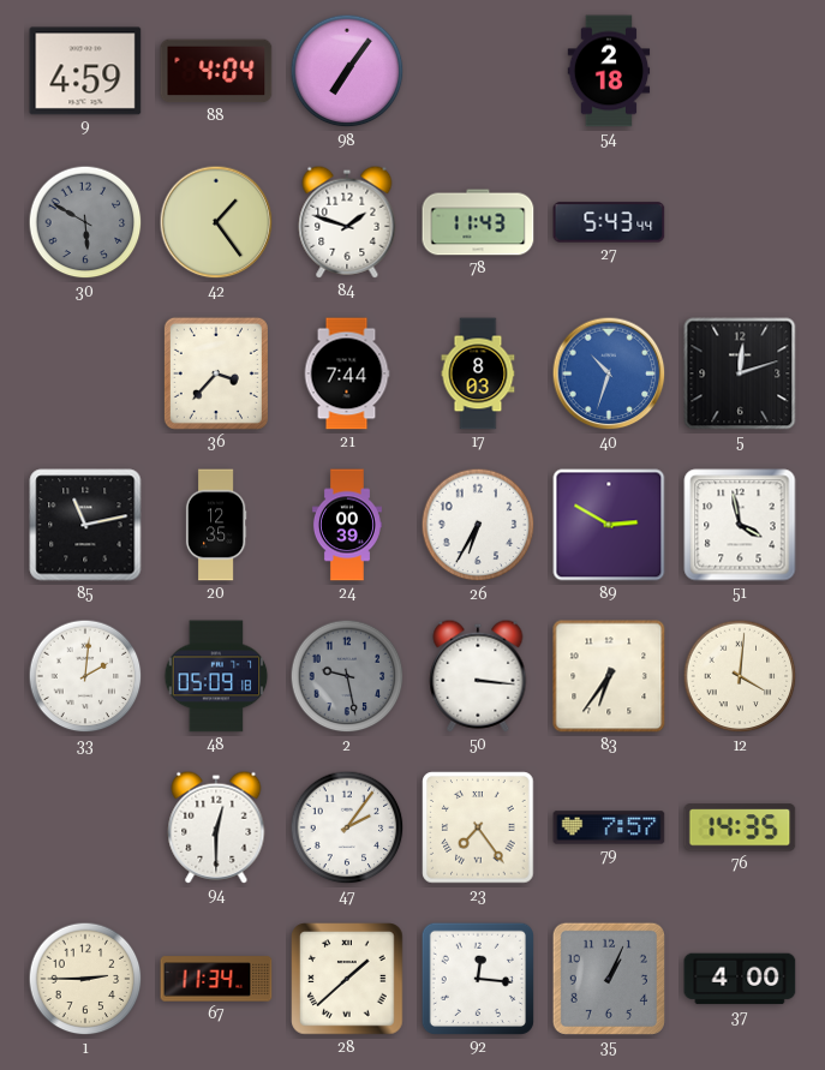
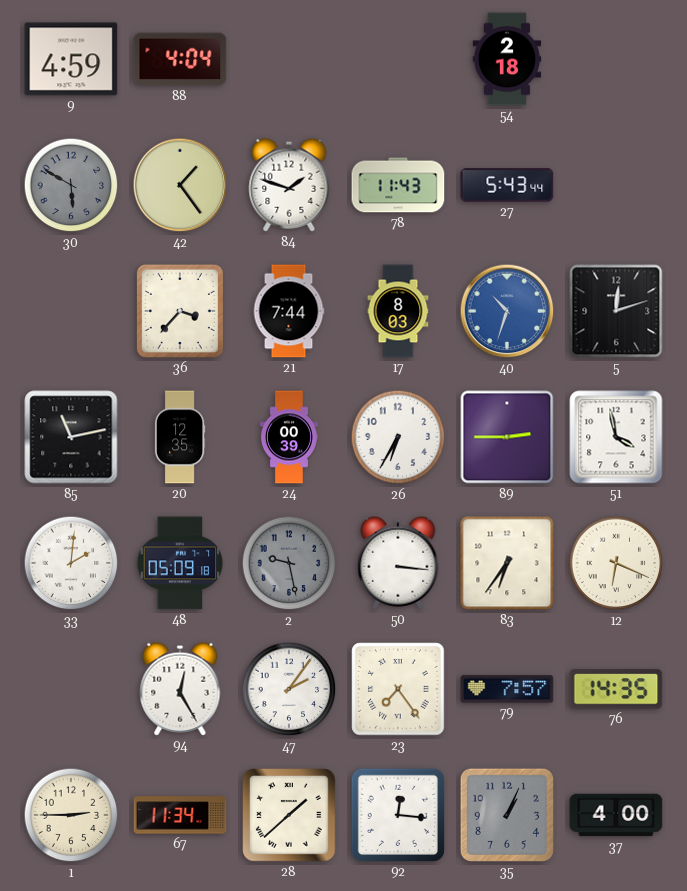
98: 7:06 -> none (347, 71)
89: 2:50 -> 2:45 (507, 437)
12: 4:01 -> 6:19 (616, 563)
94: 12:30 -> 12:25 (180, 689)
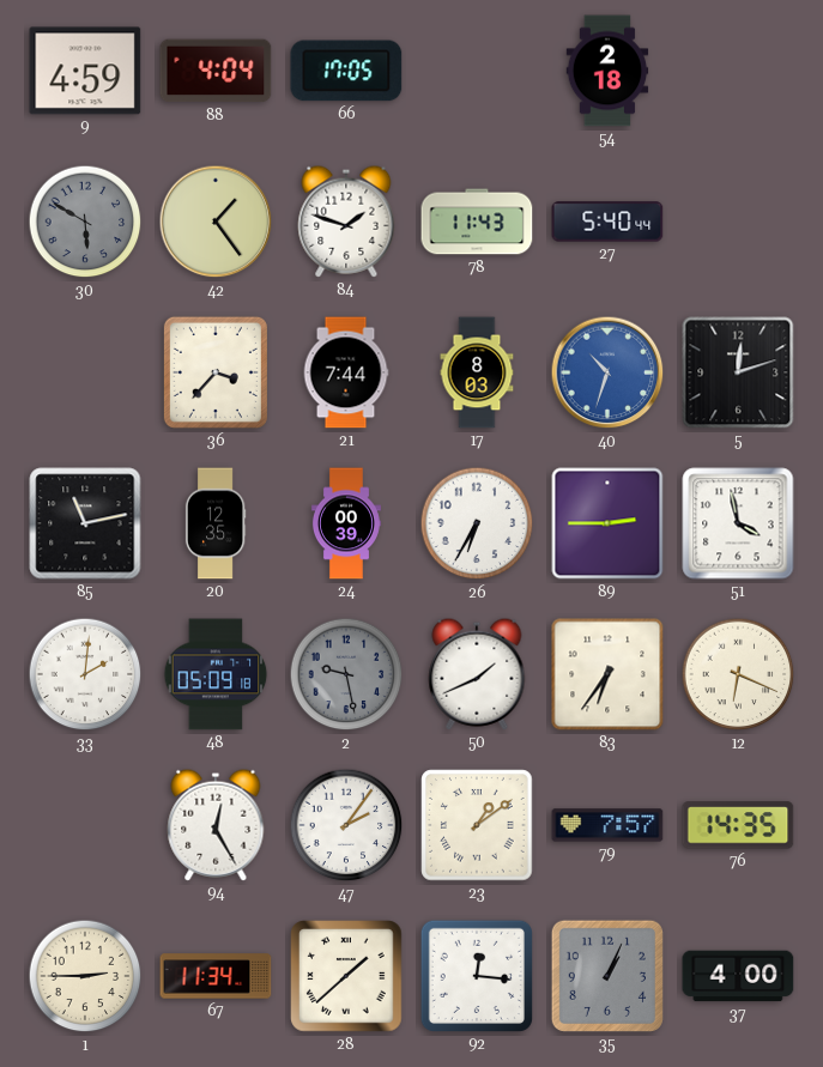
66: none -> 17:05 (346, 71)
27: 5:43 -> 5:40 (607, 222)
50: 3:16 -> 1:41 (477, 674)
23: 7:24 -> 1:09 (477, 825)
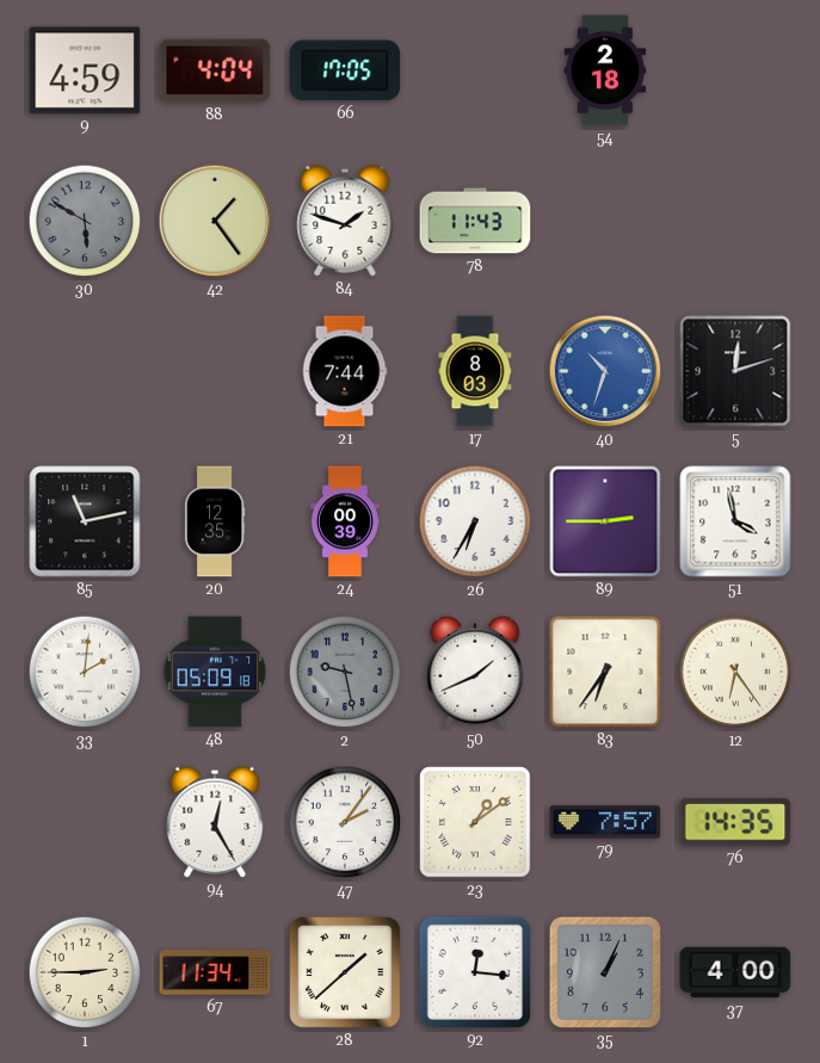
27: 5:40 -> none (607, 222)
36: 3:37 -> none (216, 372)
12: 6:19 -> 6:24 (735, 672)
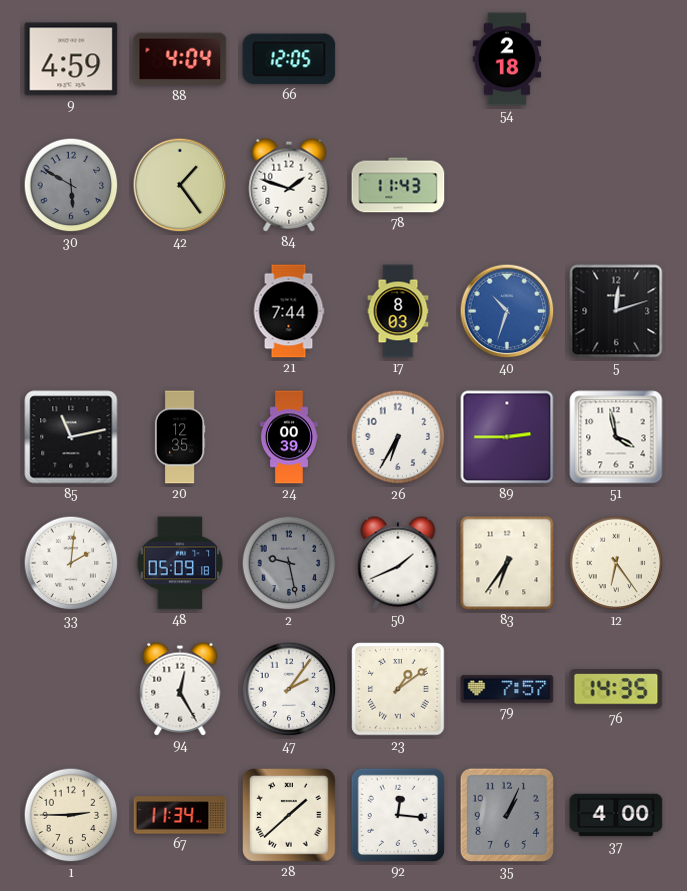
66: 17:05 -> 12:05 (289, 59)
